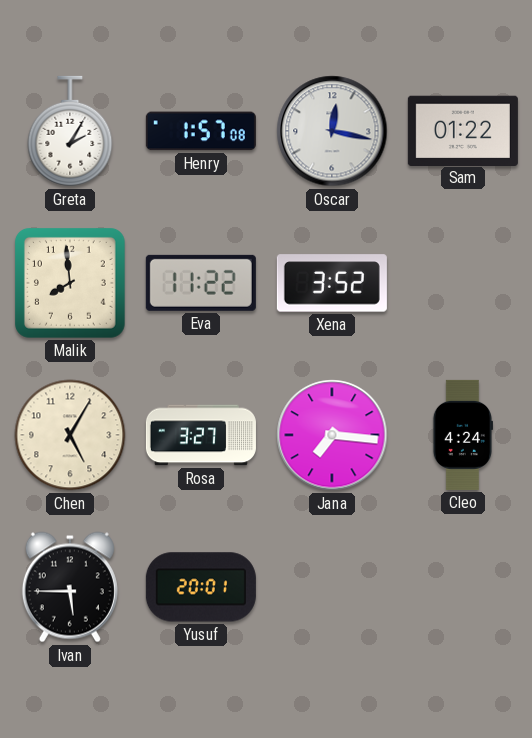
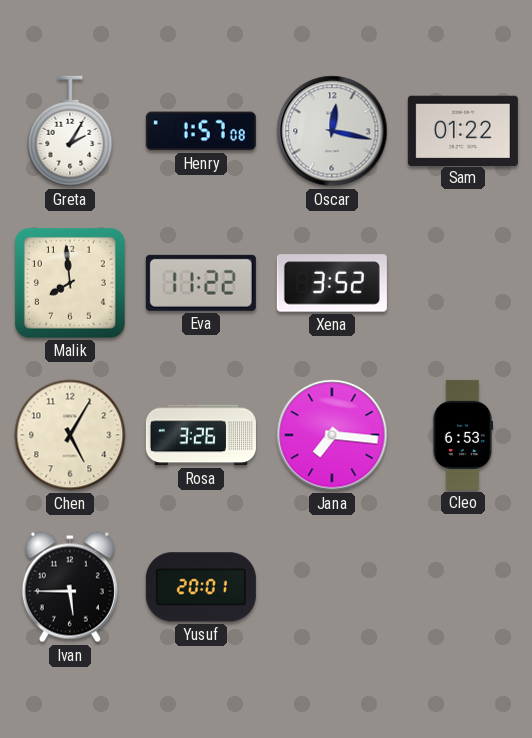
Rosa: 3:27 -> 3:26 (201, 435)
Cleo: 4:24 -> 6:53 (462, 435)
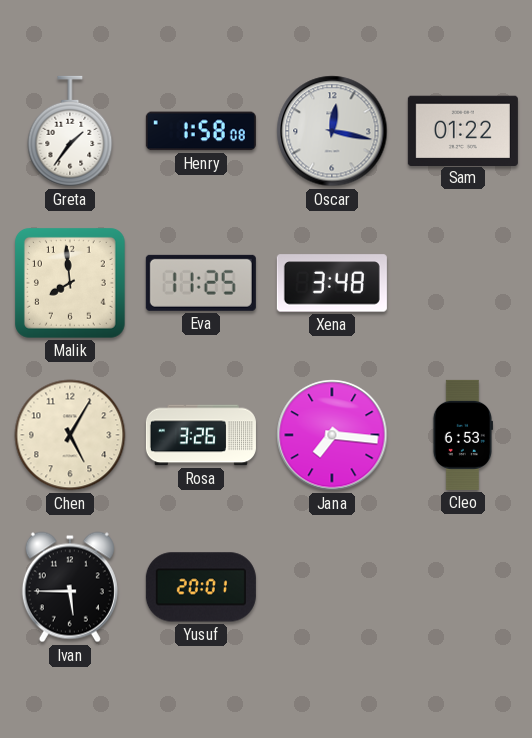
Greta: 2:05 -> 1:36 (70, 131)
Henry: 1:57 -> 1:58 (201, 131)
Eva: 11:22 -> 11:25 (201, 283)
Xena: 3:52 -> 3:48 (332, 283)
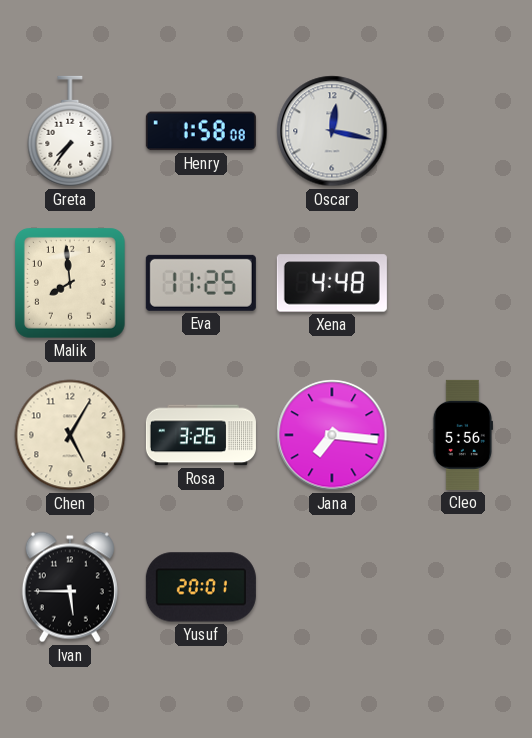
Greta: 1:36 -> 7:36 (70, 131)
Sam: 01:22 -> none (463, 130)
Xena: 3:48 -> 4:48 (332, 283)
Cleo: 6:53 -> 5:56 (462, 435)
